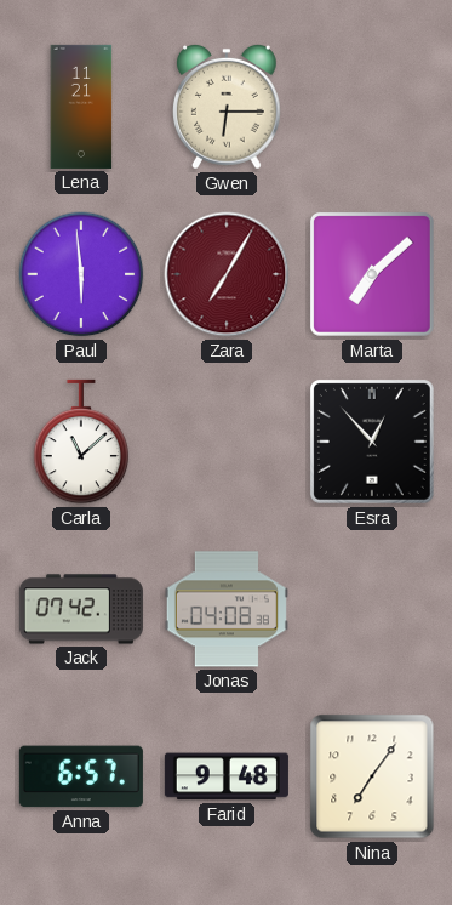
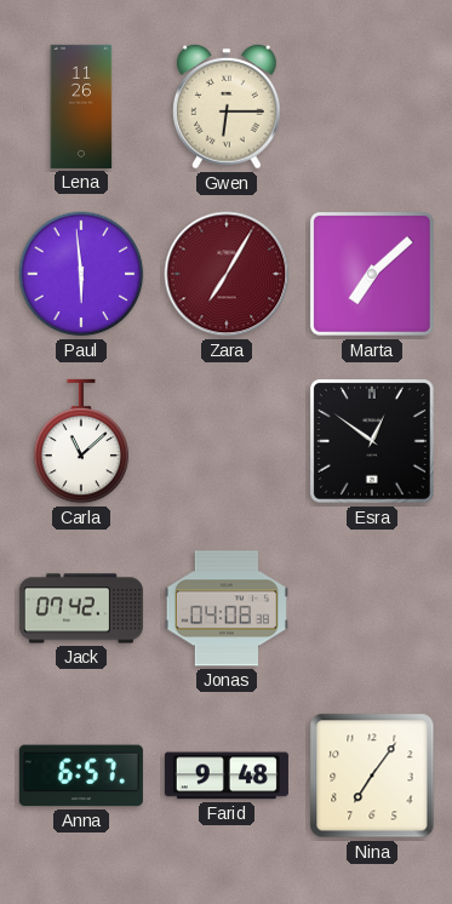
Lena: 11:21 -> 11:26 (81, 107)
Esra: 12:53 -> 12:51 (372, 441)
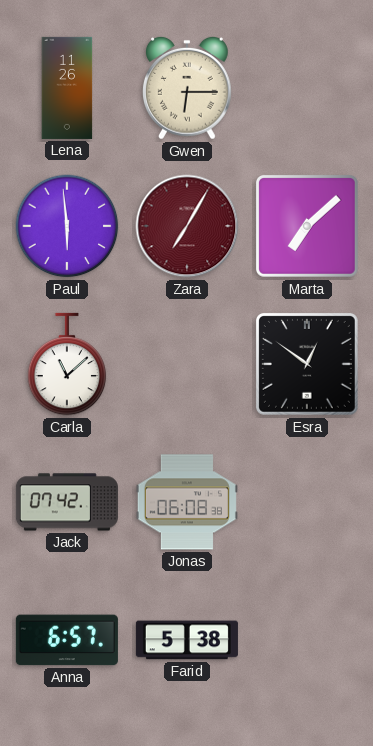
Jonas: 04:08 -> 06:08 (187, 502)
Farid: 9:48 -> 5:38 (187, 640)
Nina: 7:06 -> none (372, 776)
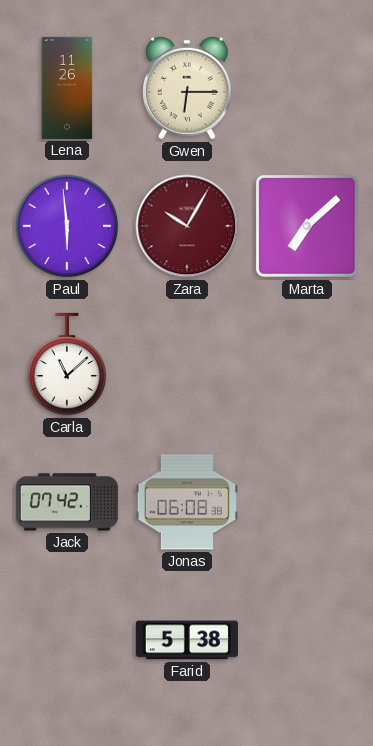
Zara: 7:05 -> 10:05 (187, 226)
Esra: 12:51 -> none (307, 364)
Anna: 6:57 -> none (67, 640)
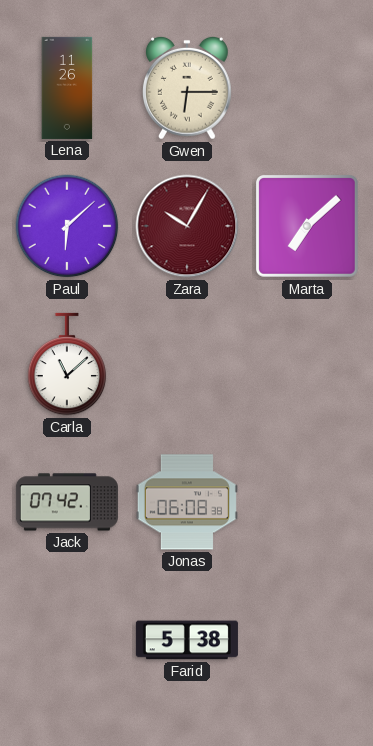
Paul: 5:59 -> 6:08 (67, 226)
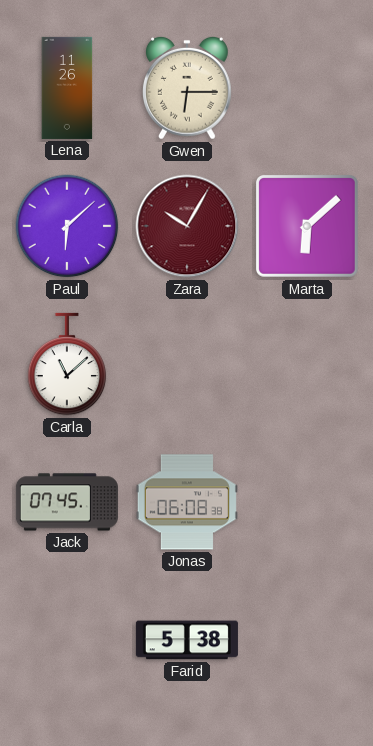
Marta: 7:08 -> 6:08 (307, 226)
Jack: 07:42 -> 07:45 (67, 502)
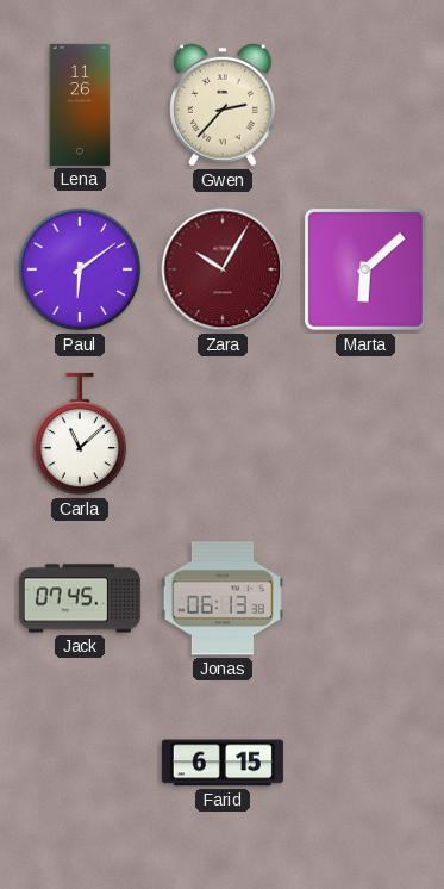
Gwen: 6:15 -> 2:37 (224, 105)
Paul: 6:08 -> 6:09 (80, 269)
Jonas: 06:08 -> 06:13 (223, 598)
Farid: 5:38 -> 6:15 (223, 763)
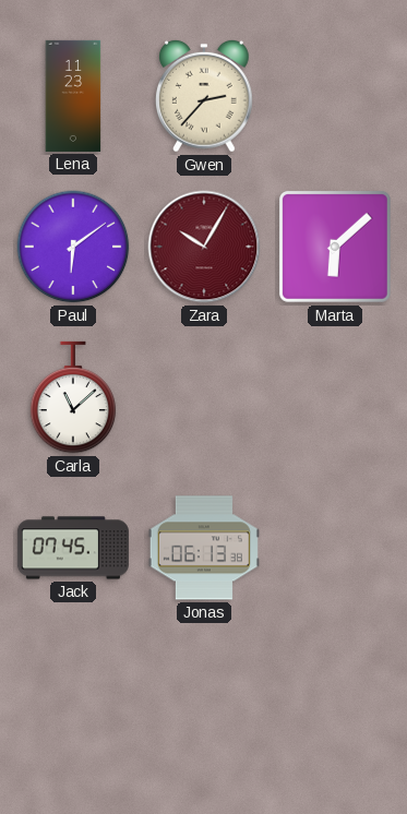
Lena: 11:26 -> 11:23 (73, 96)
Farid: 6:15 -> none (223, 763)
